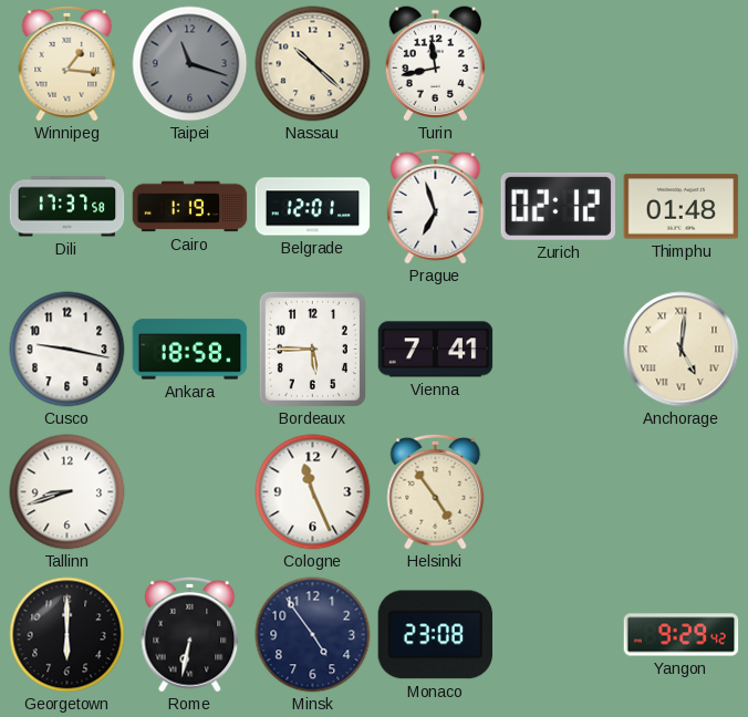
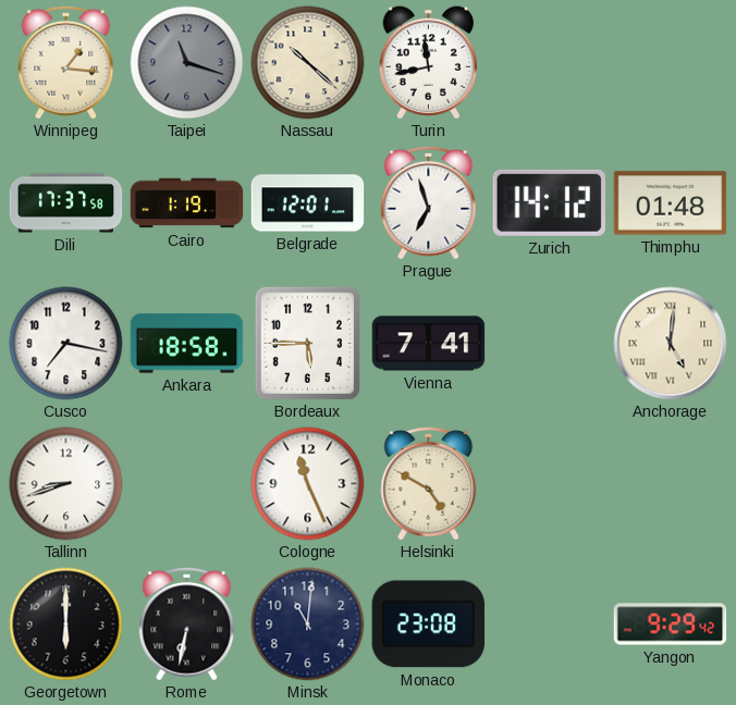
Zurich: 02:12 -> 14:12 (549, 202)
Cusco: 9:17 -> 7:17 (66, 344)
Helsinki: 4:54 -> 4:50 (429, 483)
Minsk: 4:54 -> 11:01 (308, 624)
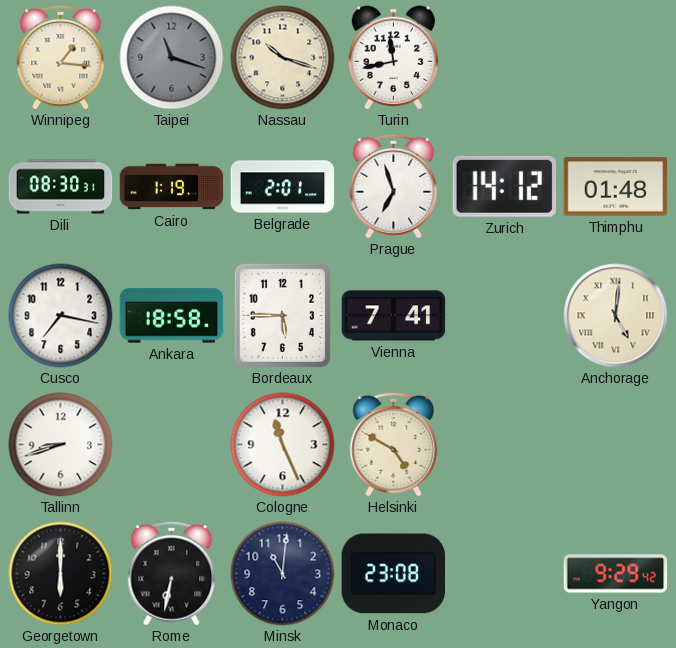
Nassau: 10:22 -> 10:18 (283, 58)
Dili: 17:37 -> 08:30 (61, 187)
Belgrade: 12:01 -> 2:01 (283, 187)
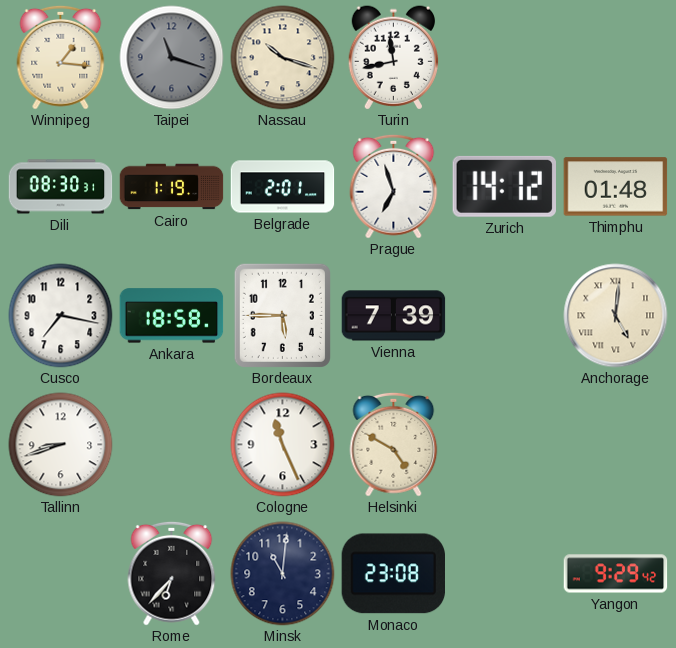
Vienna: 7:41 -> 7:39 (394, 316)
Georgetown: 6:00 -> none (61, 574)
Rome: 6:32 -> 6:37 (172, 573)
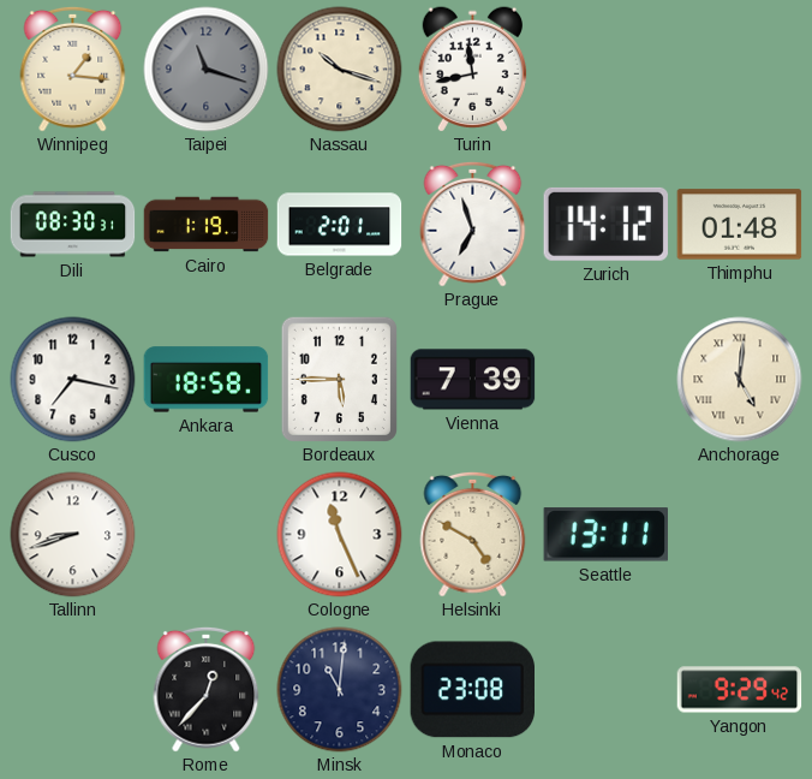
Seattle: none -> 13:11 (605, 535)
Rome: 6:37 -> 12:37 (207, 689)
